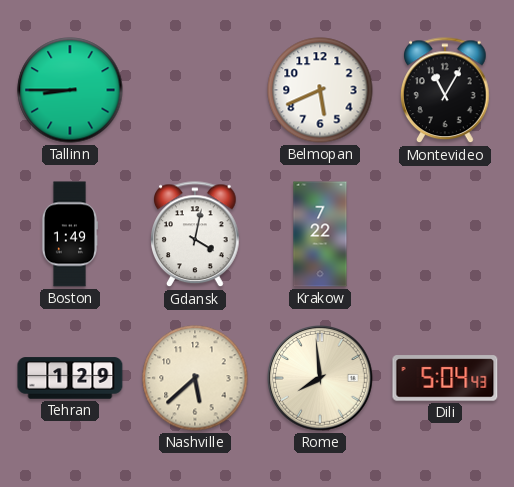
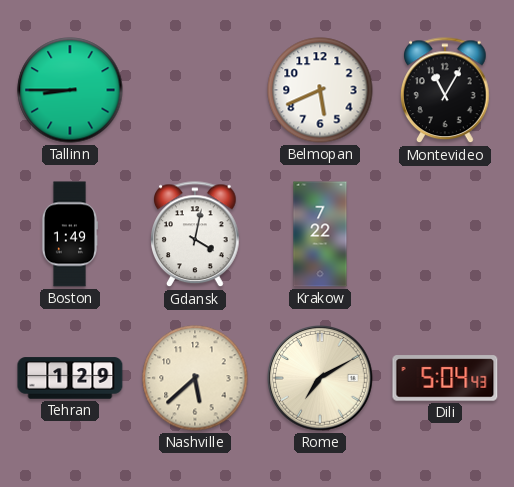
Rome: 7:59 -> 7:10 (321, 379)
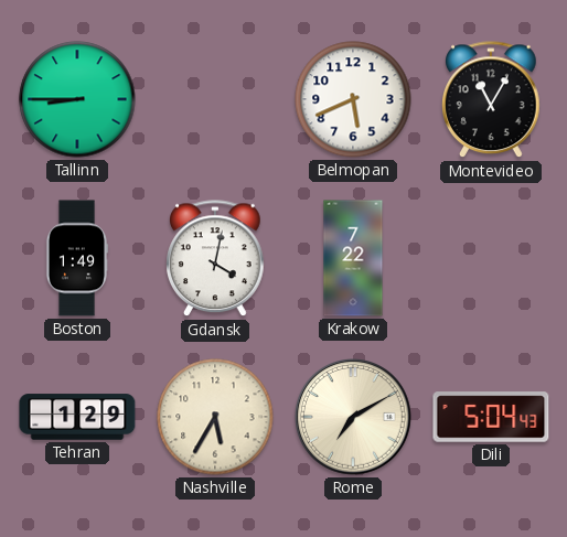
Nashville: 5:38 -> 5:35 (215, 417)
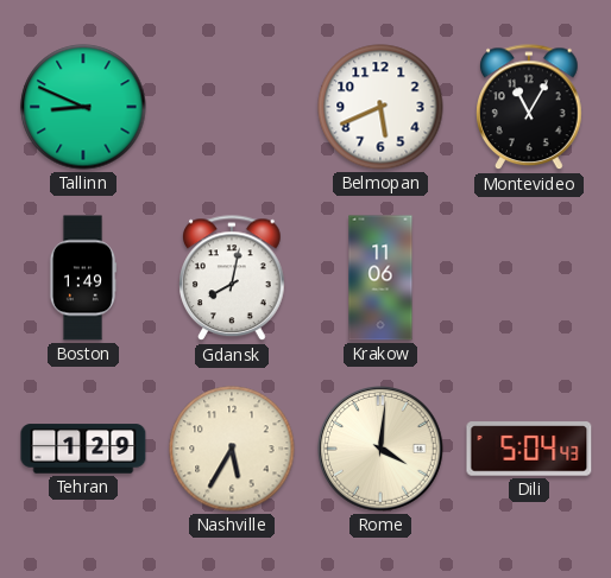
Tallinn: 8:45 -> 8:49 (83, 107)
Gdansk: 4:02 -> 8:02 (232, 279)
Krakow: 7:22 -> 11:06 (380, 278)
Rome: 7:10 -> 4:01 (382, 450)
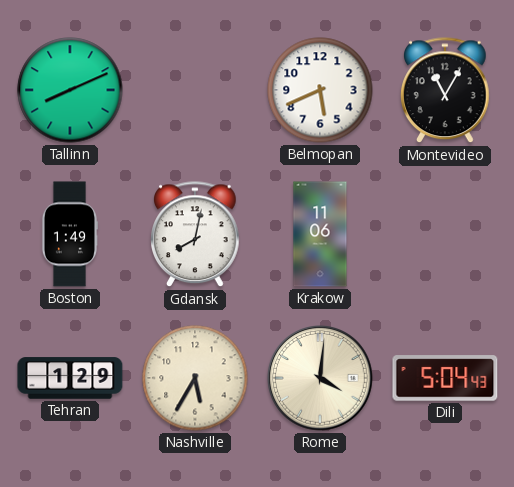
Tallinn: 8:49 -> 8:11 (70, 90)
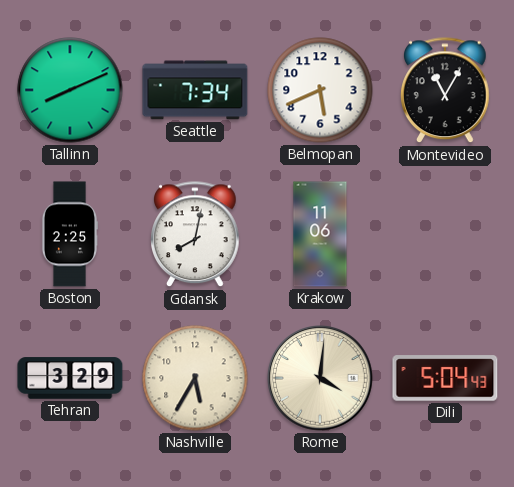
Seattle: none -> 7:34 (195, 90)
Boston: 1:49 -> 2:25 (70, 234)
Tehran: 1:29 -> 3:29 (70, 378)
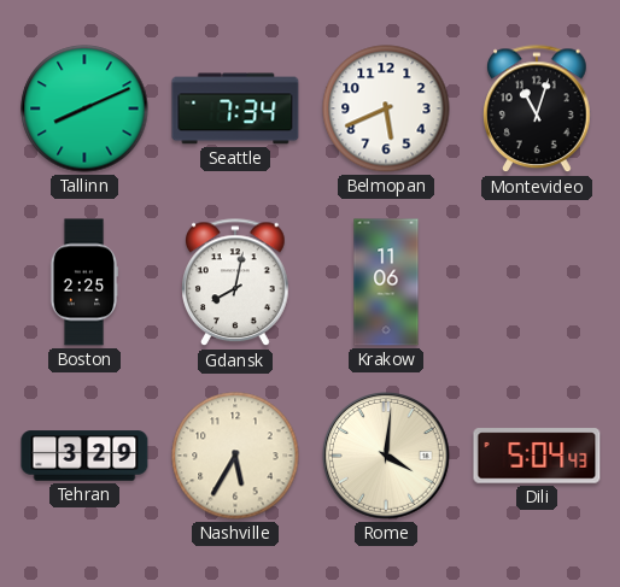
Montevideo: 11:05 -> 11:03 (537, 110)
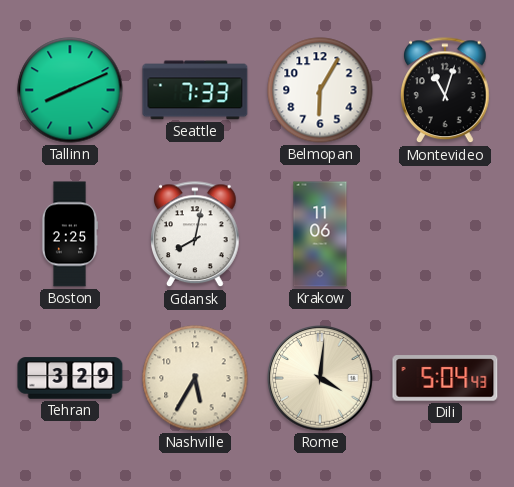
Seattle: 7:34 -> 7:33 (195, 90)
Belmopan: 5:41 -> 6:05 (320, 90)
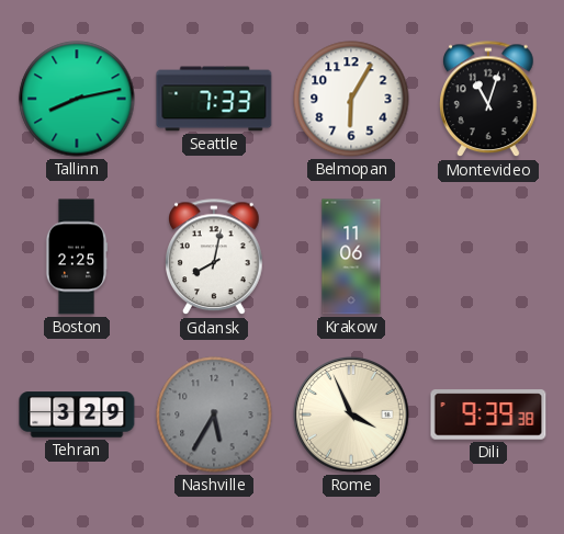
Tallinn: 8:11 -> 8:13 (77, 99)
Nashville dial: cream -> grey (214, 414)
Rome: 4:01 -> 3:56 (352, 416)
Dili: 5:04 -> 9:39 (488, 414)
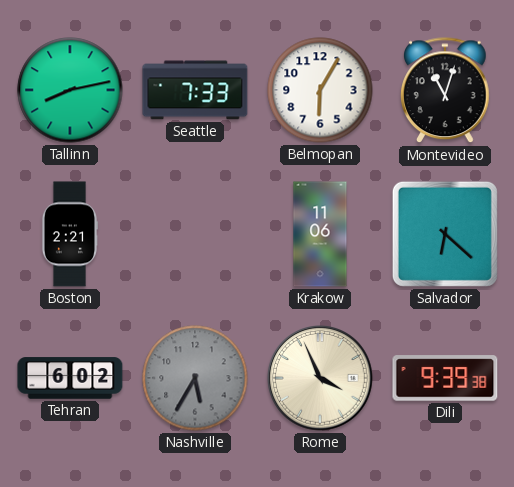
Boston: 2:25 -> 2:21 (70, 234)
Gdansk: 8:02 -> none (214, 258)
Salvador: none -> 6:22 (445, 234)
Tehran: 3:29 -> 6:02 (70, 378)
